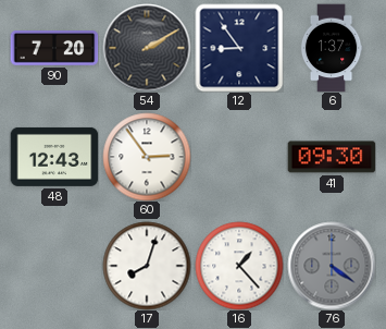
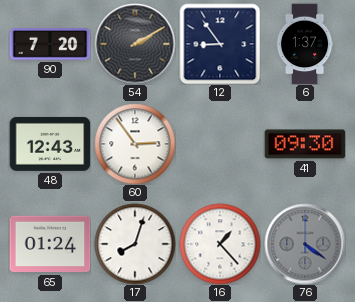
65: none -> 01:24 (50, 244)
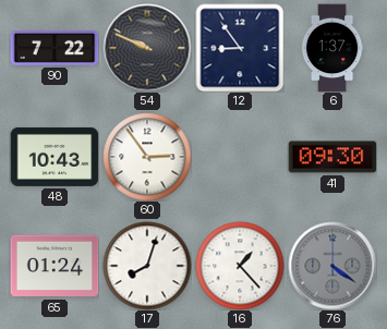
90: 7:20 -> 7:22 (55, 49)
54: 2:10 -> 9:49 (147, 48)
48: 12:43 -> 10:43 (55, 157)
